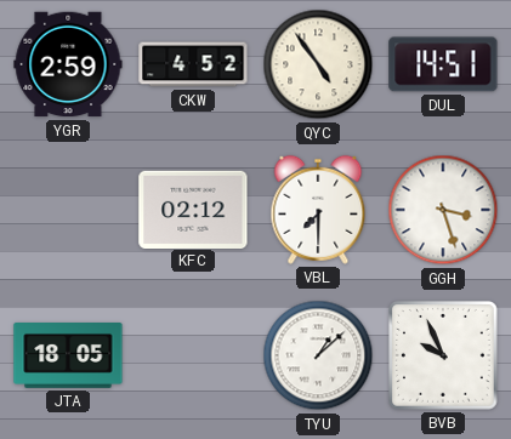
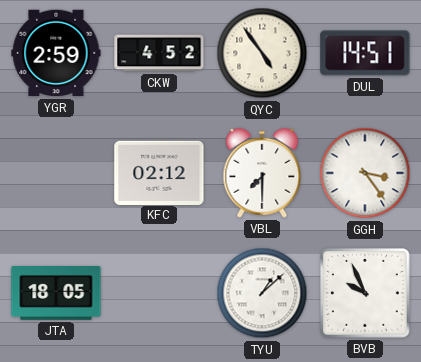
GGH: 3:27 -> 3:24 (365, 173)
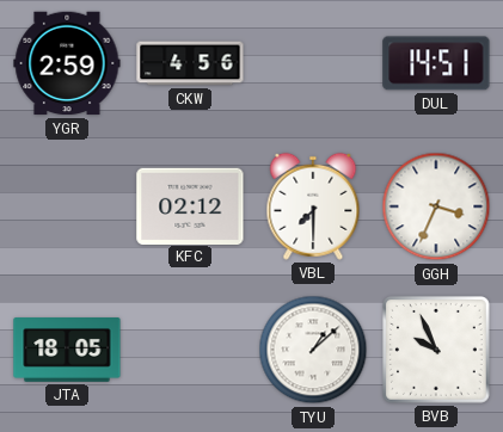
CKW: 4:52 -> 4:56 (190, 63)
QYC: 4:54 -> none (262, 53)
GGH: 3:24 -> 3:34 (436, 206)
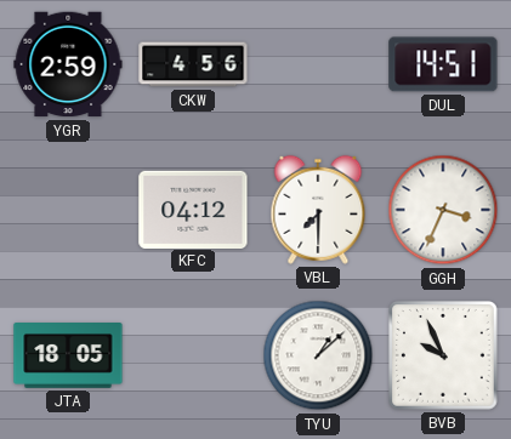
KFC: 02:12 -> 04:12 (193, 209)
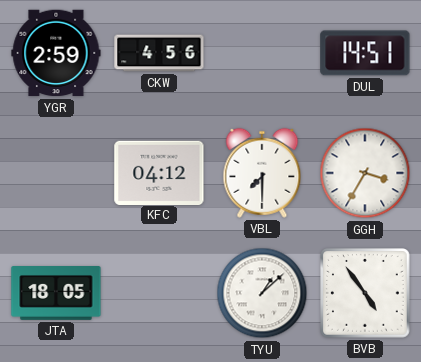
GGH: 3:34 -> 3:35 (365, 173)
BVB: 9:56 -> 4:54 (366, 294)
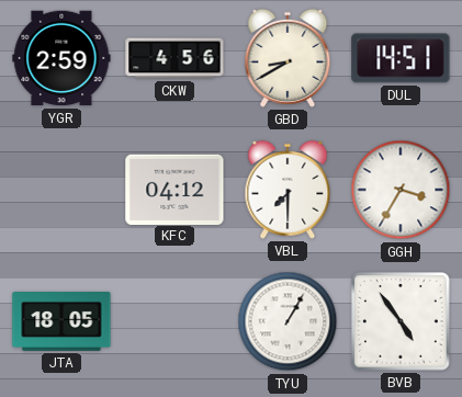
GBD: none -> 8:40 (288, 58)
TYU: 1:08 -> 1:05 (288, 321)
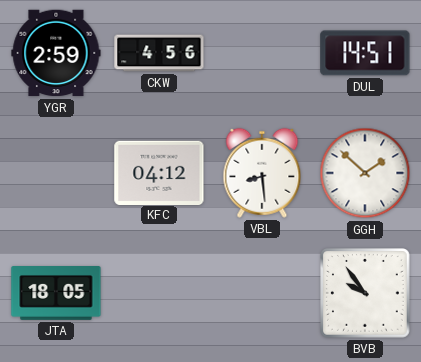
GBD: 8:40 -> none (288, 58)
VBL: 7:30 -> 8:29 (262, 173)
GGH: 3:35 -> 1:52 (365, 173)
TYU: 1:05 -> none (288, 321)
BVB: 4:54 -> 9:54 (366, 294)
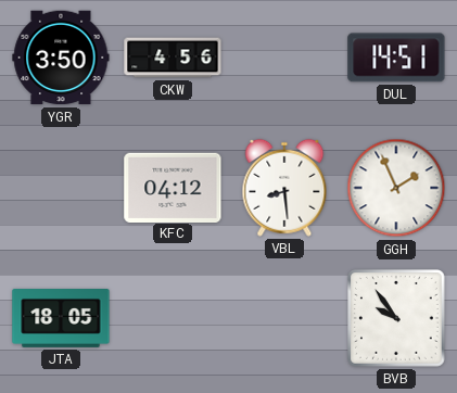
YGR: 2:59 -> 3:50 (61, 58)
GGH: 1:52 -> 1:56 (396, 188)
